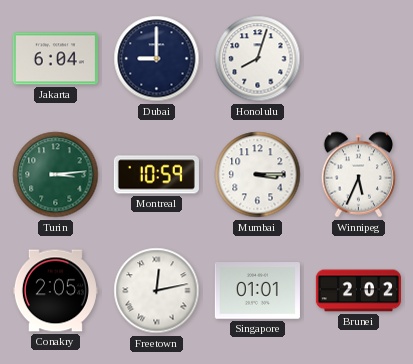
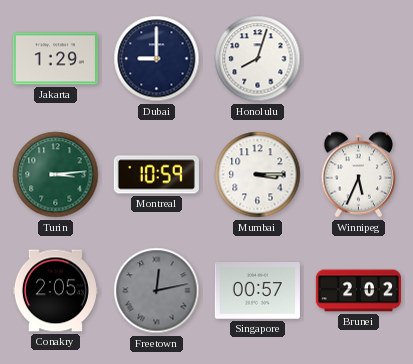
Jakarta: 6:04 -> 1:29 (55, 59)
Freetown dial: white -> grey (157, 291)
Singapore: 01:01 -> 00:57 (257, 291)
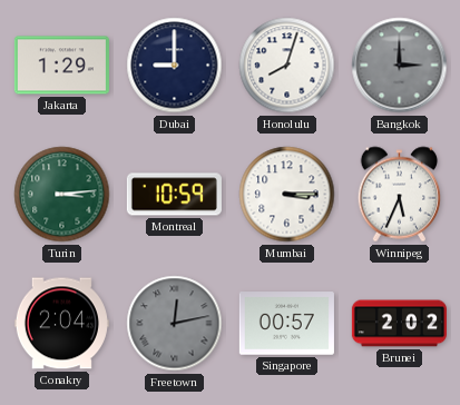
Bangkok: none -> 3:00 (400, 66)
Conakry: 2:05 -> 2:04 (61, 324)
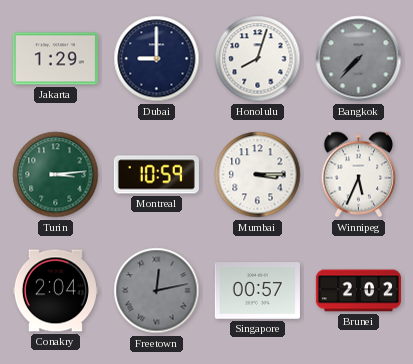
Bangkok: 3:00 -> 7:37 (359, 59)
